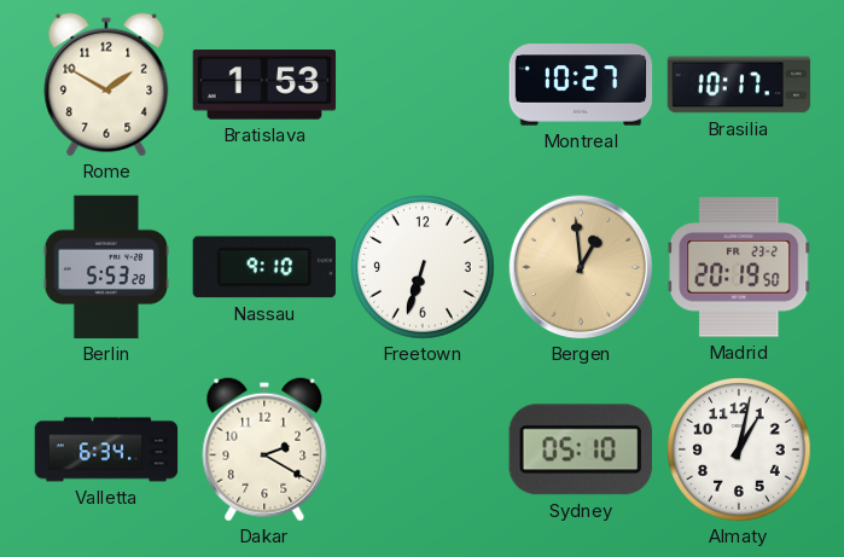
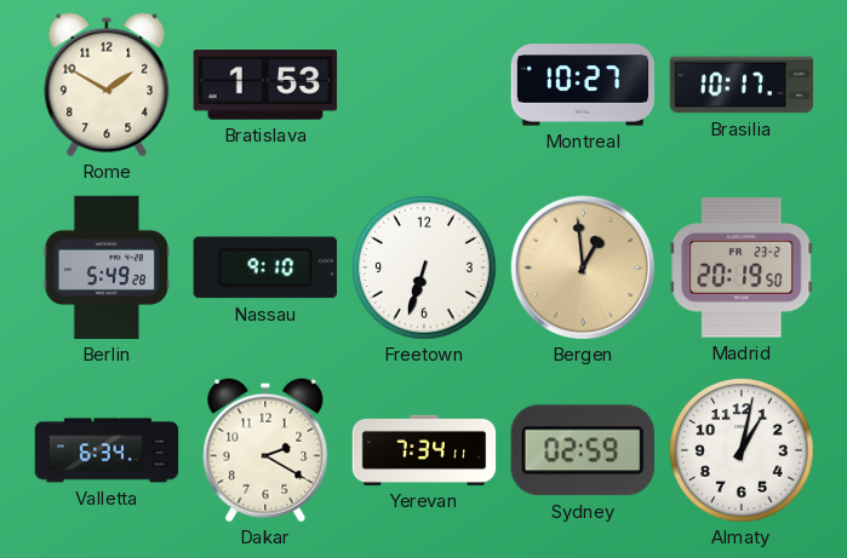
Berlin: 5:53 -> 5:49 (105, 268)
Yerevan: none -> 7:34 (424, 450)
Sydney: 05:10 -> 02:59 (583, 450)
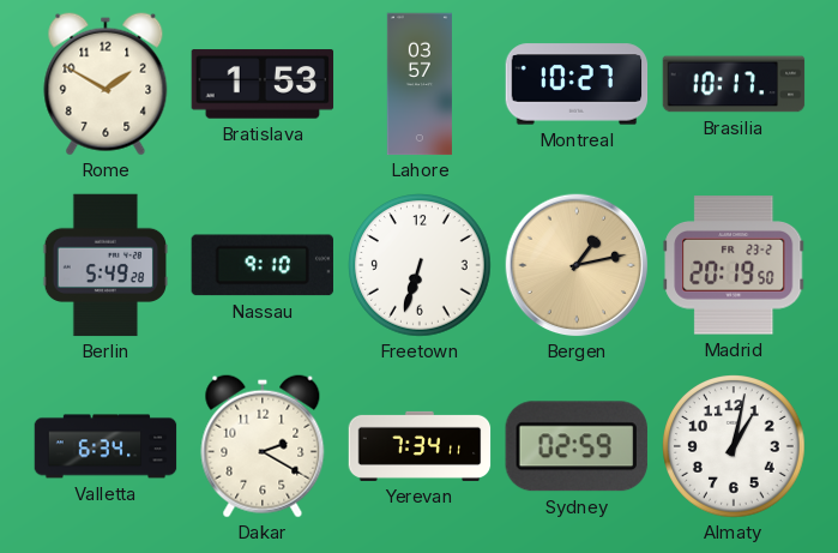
Lahore: none -> 03:57 (420, 84)
Bergen: 12:59 -> 1:13 (577, 265)
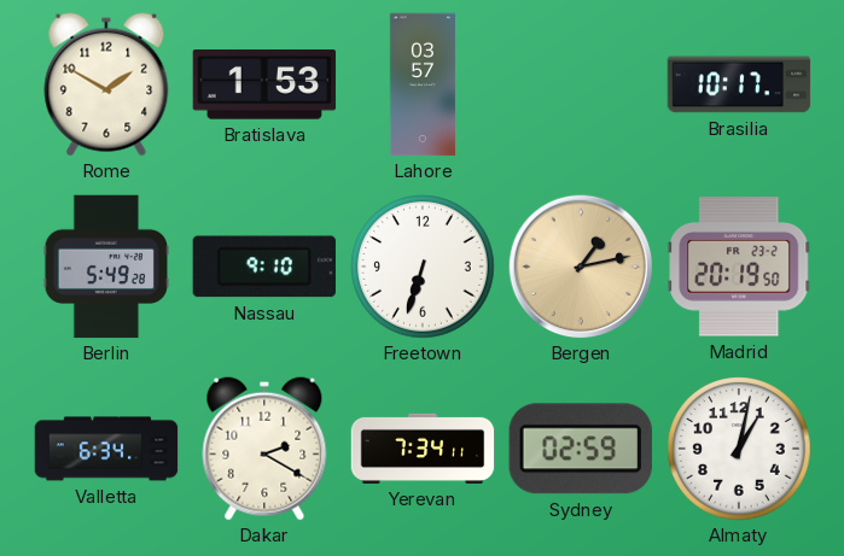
Montreal: 10:27 -> none (577, 84)
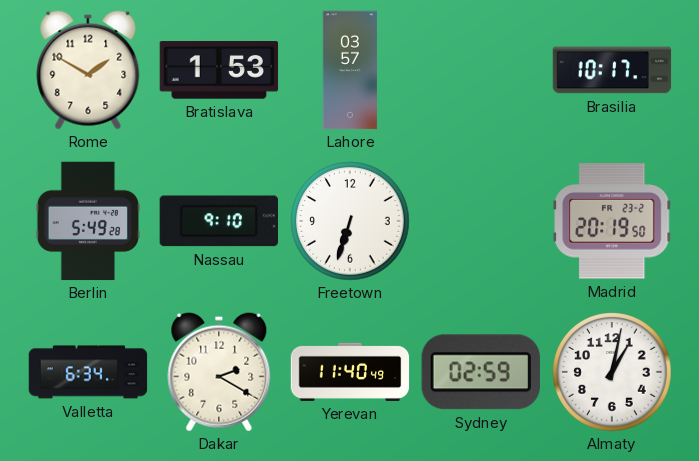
Bergen: 1:13 -> none (581, 267)
Yerevan: 7:34 -> 11:40 (350, 372)
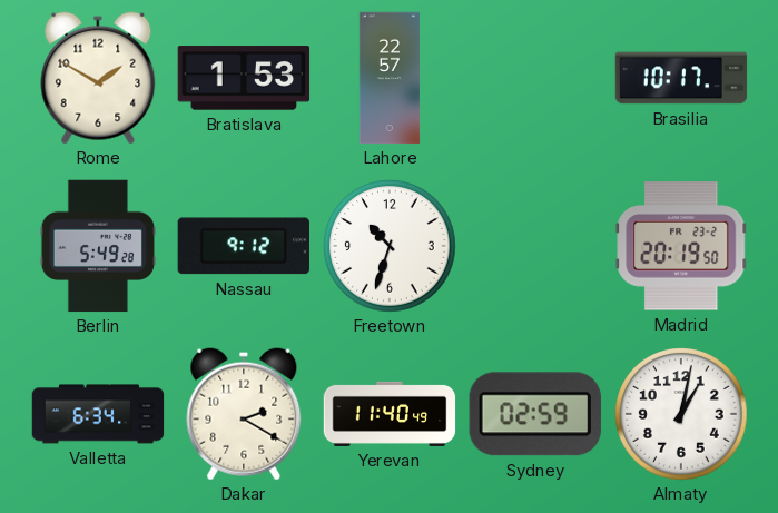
Lahore: 03:57 -> 22:57 (390, 78)
Nassau: 9:10 -> 9:12 (244, 246)
Freetown: 6:33 -> 10:33 (390, 246)
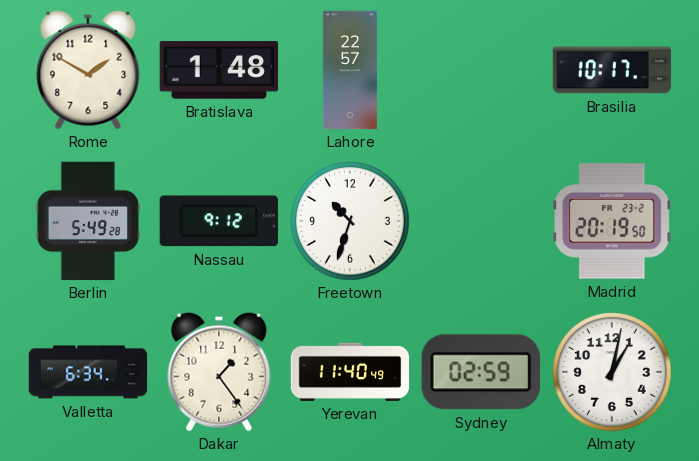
Bratislava: 1:53 -> 1:48 (219, 70)
Dakar: 2:20 -> 1:24 (219, 372)
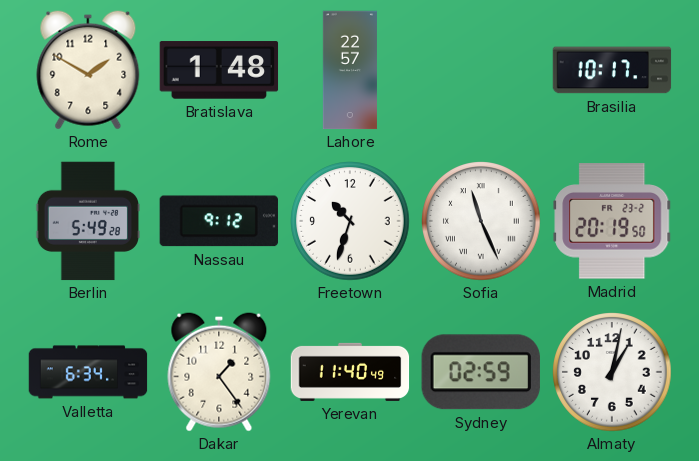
Sofia: none -> 11:26 (481, 221)
